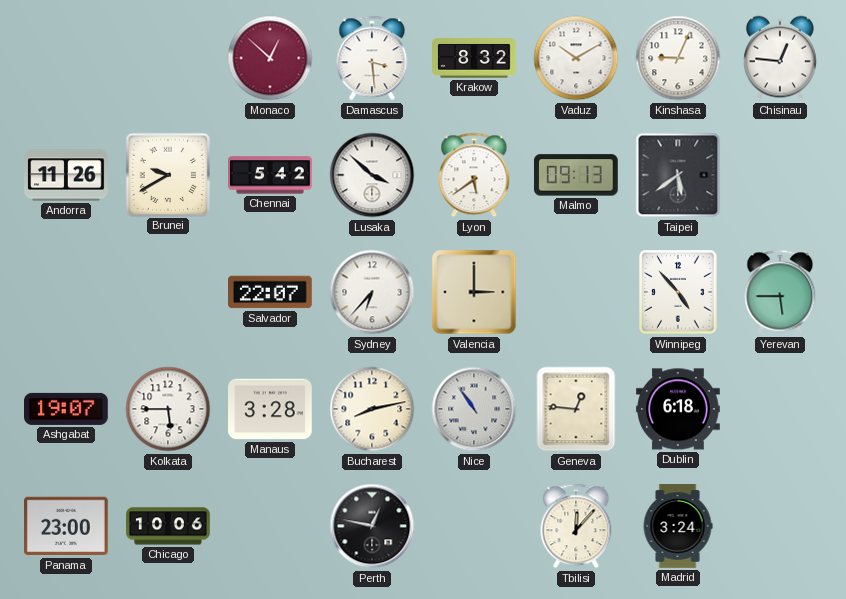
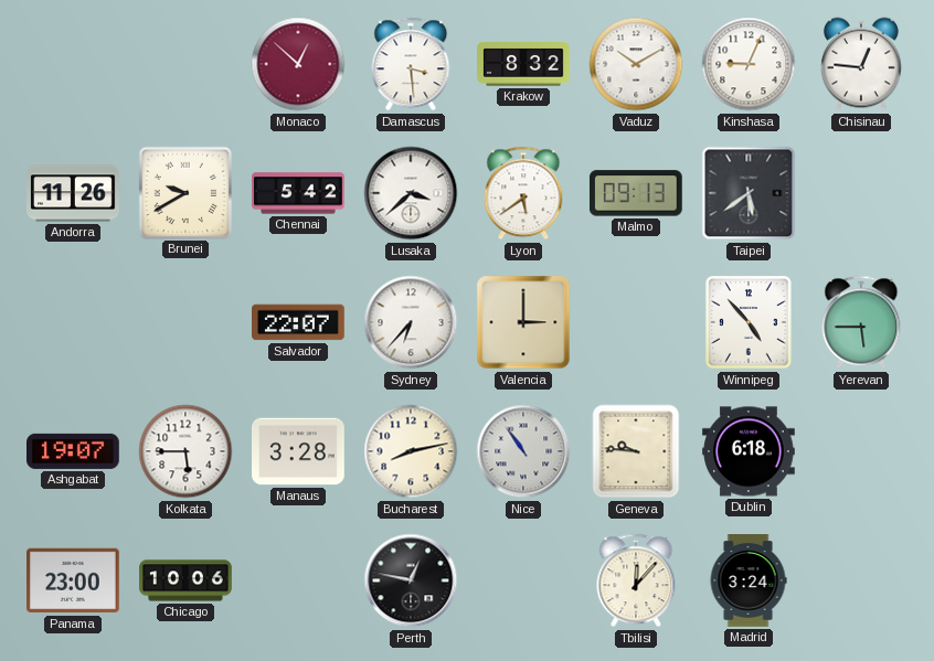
Lusaka: 3:52 -> 3:38 (411, 193)
Geneva: 12:46 -> 9:46 (636, 451)
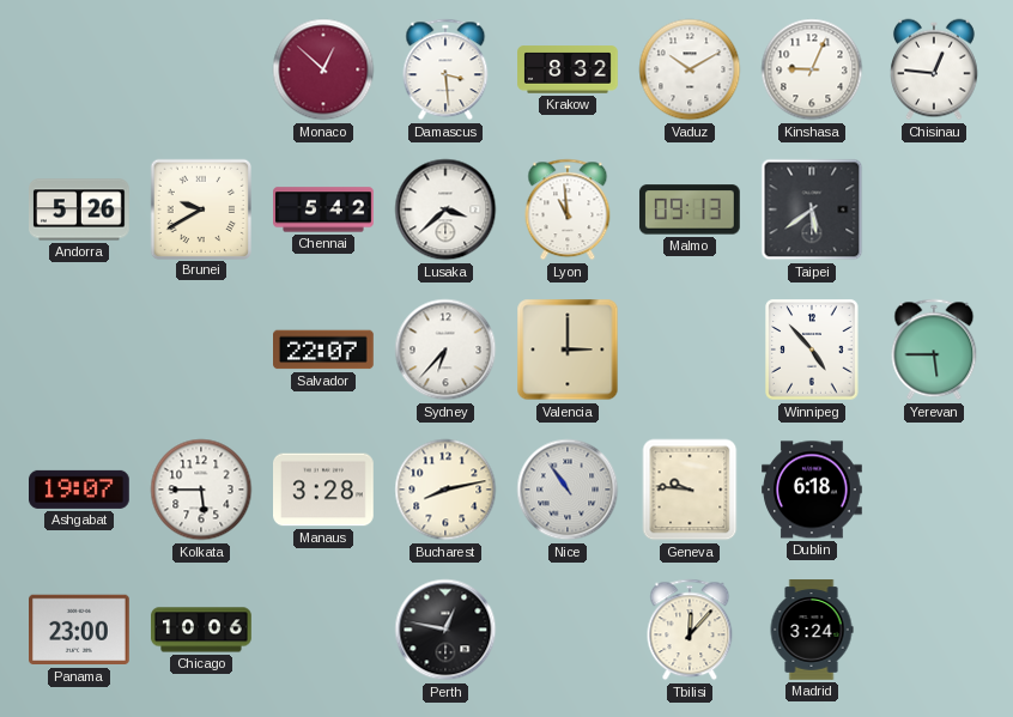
Andorra: 11:26 -> 5:26 (79, 209)
Lyon: 5:39 -> 10:59 (568, 209)
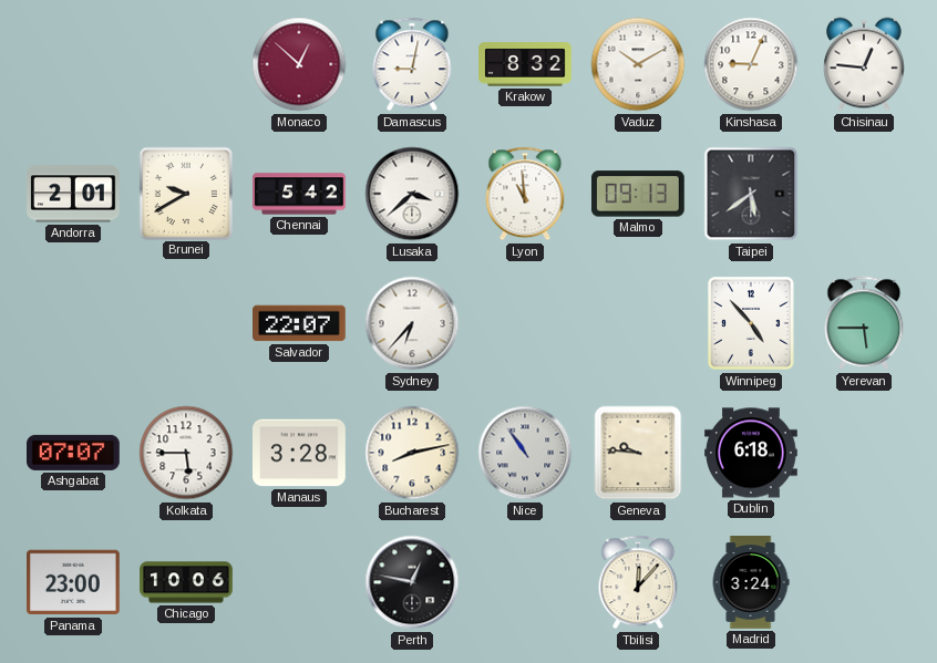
Damascus: 3:29 -> 9:02 (412, 64)
Andorra: 5:26 -> 2:01 (73, 194)
Valencia: 3:00 -> none (568, 350)
Ashgabat: 19:07 -> 07:07 (74, 453)
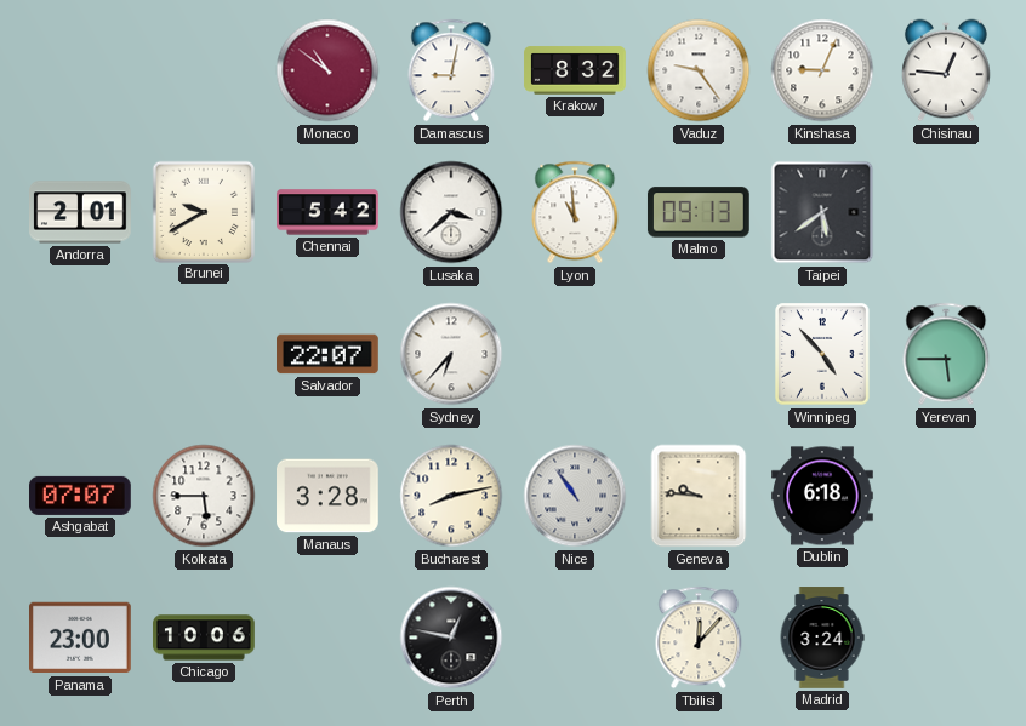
Monaco: 12:52 -> 10:51 (327, 70)
Vaduz: 10:10 -> 9:24 (699, 70)
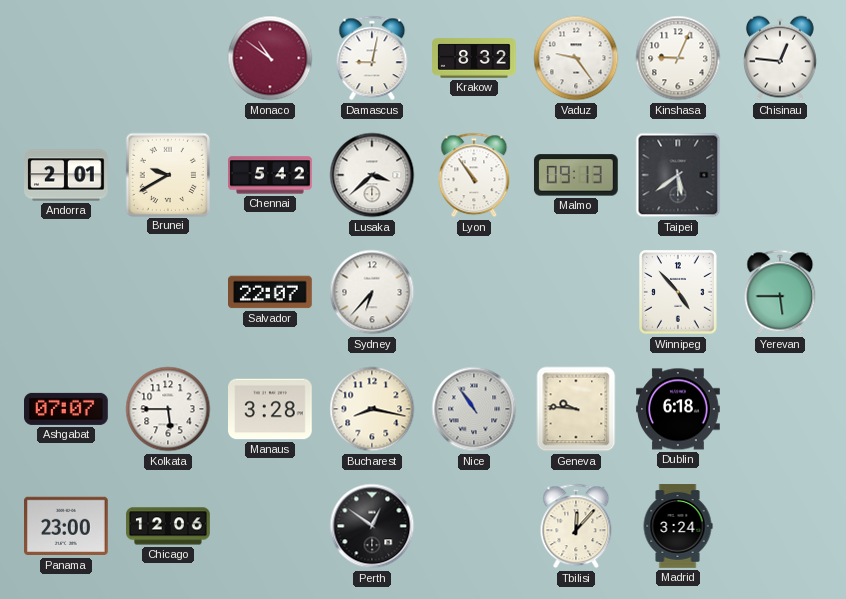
Lyon: 10:59 -> 10:54 (474, 175)
Bucharest: 8:13 -> 8:17 (372, 409)
Chicago: 10:06 -> 12:06 (168, 526)
Perth: 12:47 -> 12:51 (372, 526)
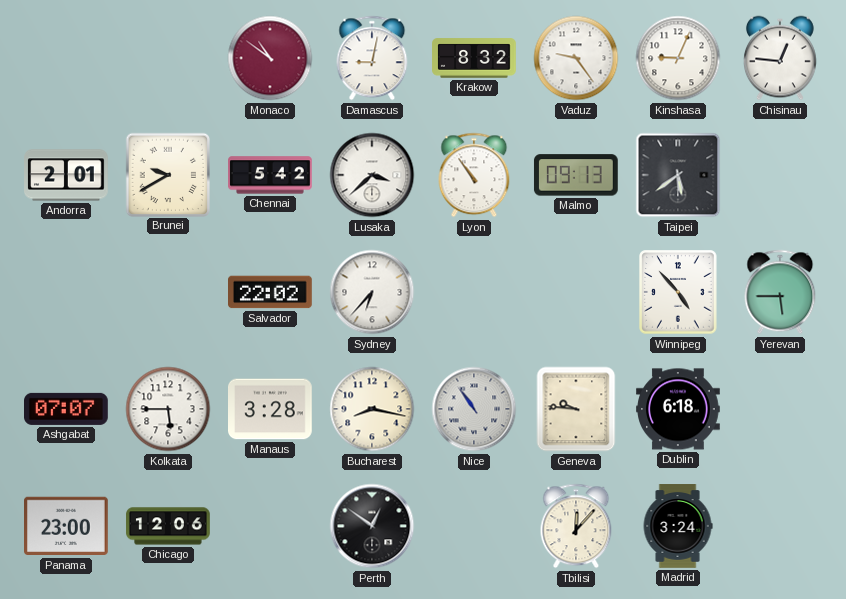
Salvador: 22:07 -> 22:02 (271, 292)
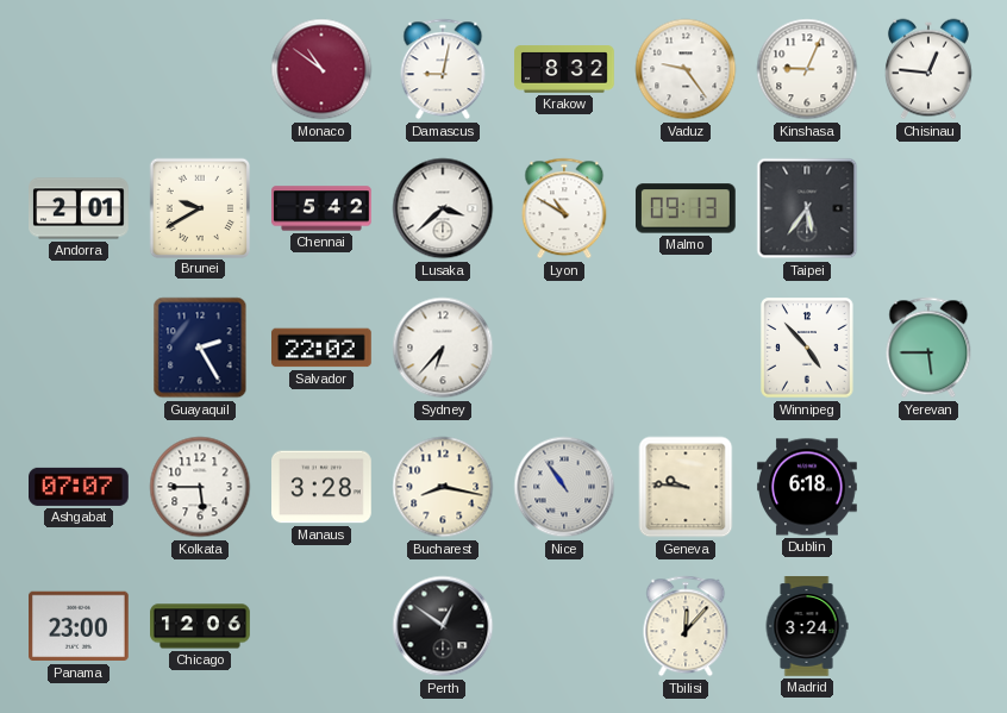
Lyon: 10:54 -> 10:50 (564, 208)
Taipei: 5:39 -> 5:36 (807, 208)
Guayaquil: none -> 2:25 (200, 348)
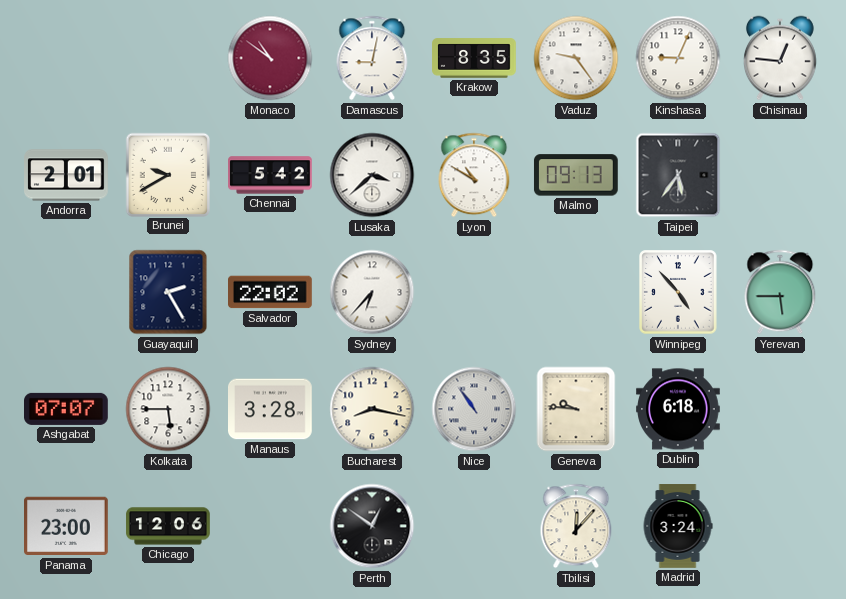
Krakow: 8:32 -> 8:35 (474, 58)
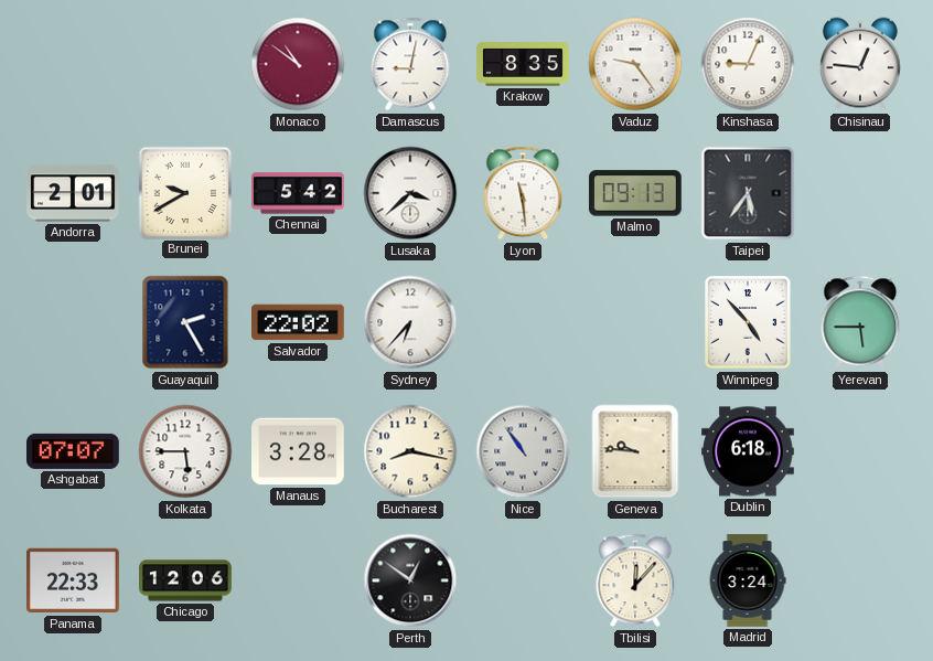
Lyon: 10:50 -> 11:29 (523, 193)
Panama: 23:00 -> 22:33 (74, 580)
